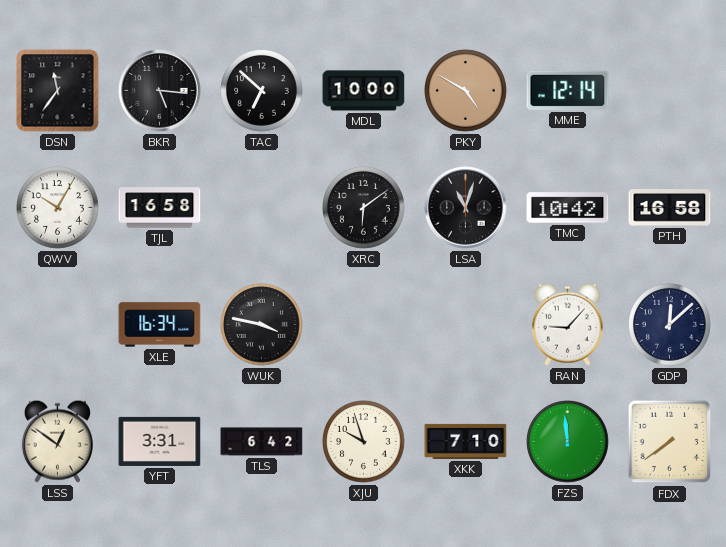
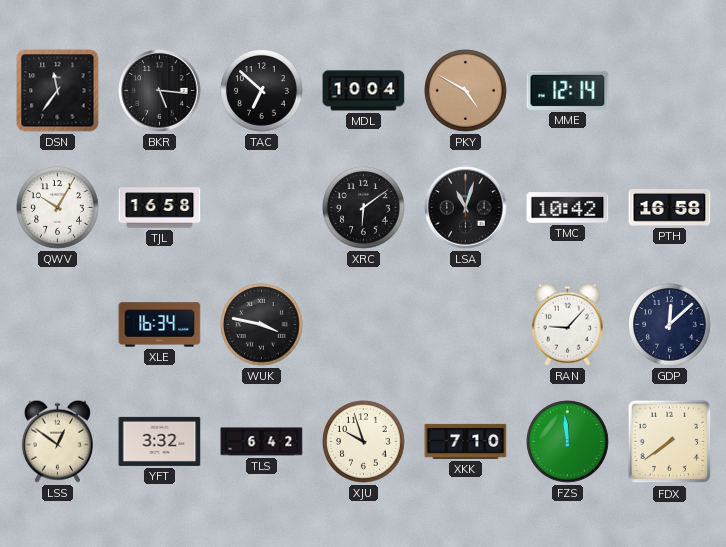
MDL: 10:00 -> 10:04 (364, 91)
YFT: 3:31 -> 3:32 (160, 441)
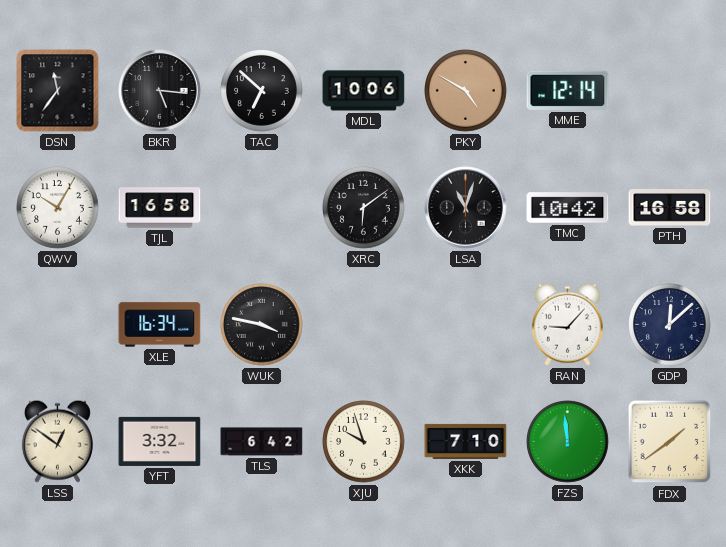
MDL: 10:04 -> 10:06 (364, 91)
FDX: 7:39 -> 1:39 (670, 442)
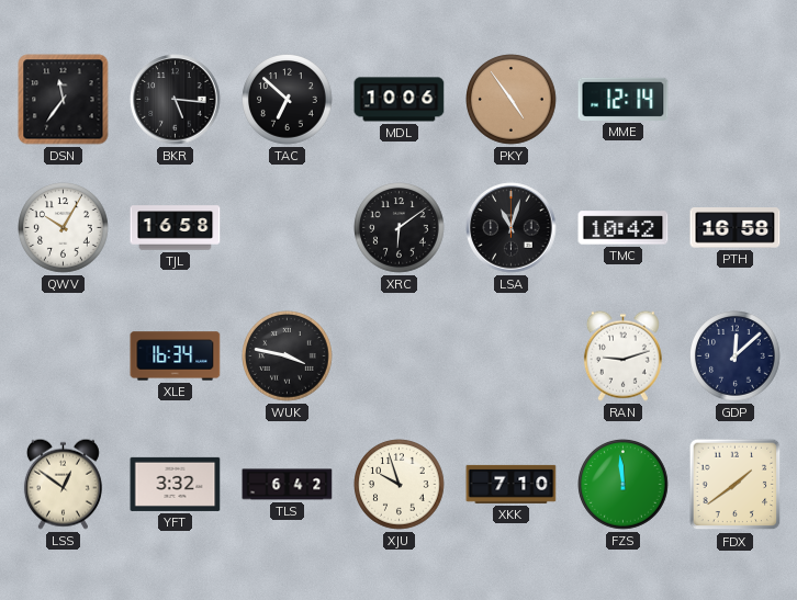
PKY: 4:50 -> 4:54 (512, 100)
RAN: 9:07 -> 9:12 (622, 355)
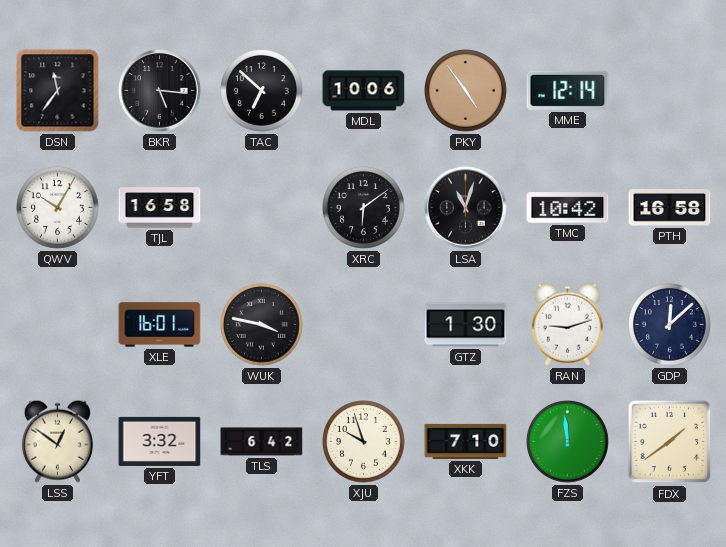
XLE: 16:34 -> 16:01 (160, 325)
GTZ: none -> 1:30 (466, 325)
